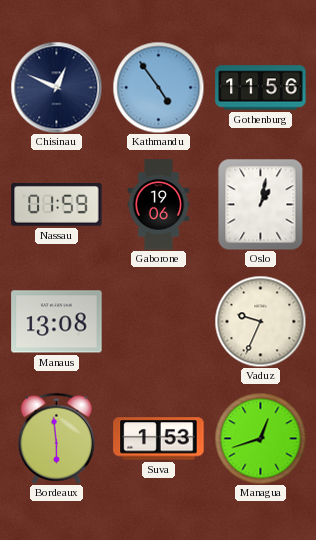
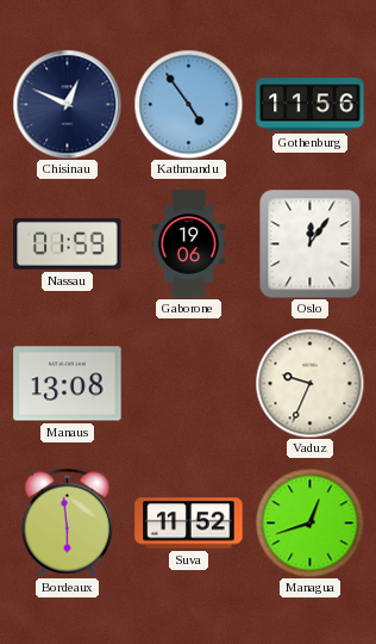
Oslo: 1:02 -> 12:06 (311, 243)
Suva: 1:53 -> 11:52 (189, 524)
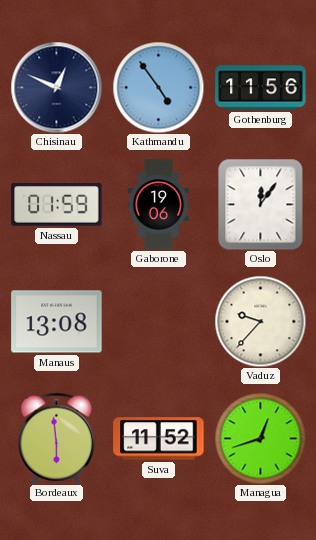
Vaduz: 9:34 -> 9:37 (260, 321)
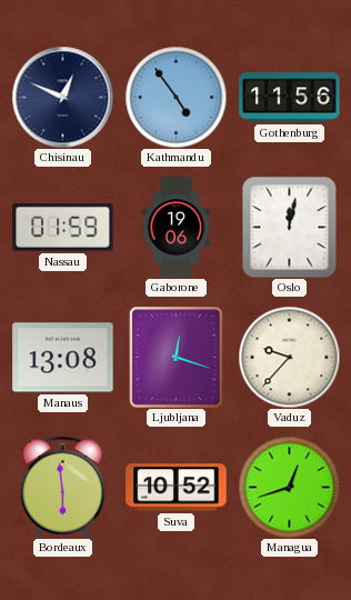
Oslo: 12:06 -> 12:02 (290, 227)
Ljubljana: none -> 12:18 (177, 358)
Suva: 11:52 -> 10:52 (177, 488)
